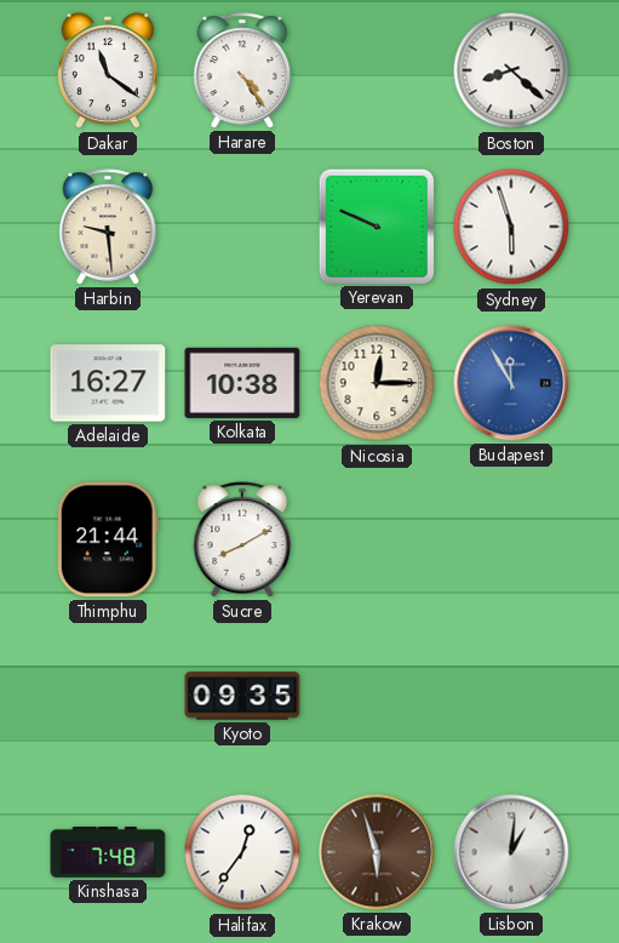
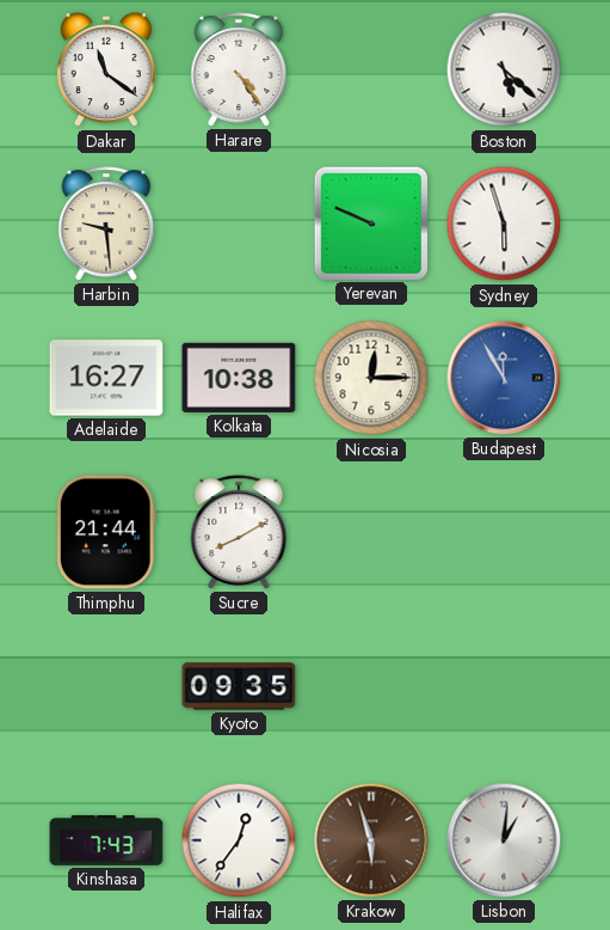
Boston: 8:22 -> 5:22 (504, 69)
Kinshasa: 7:48 -> 7:43 (106, 842)
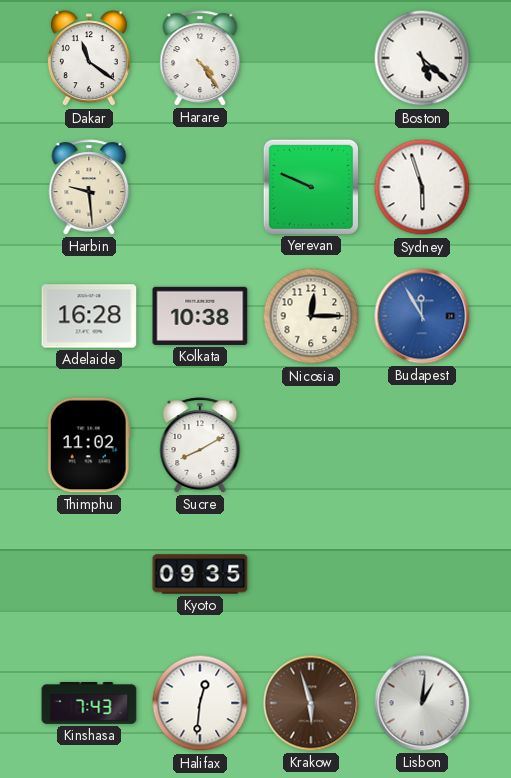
Adelaide: 16:27 -> 16:28 (89, 316)
Thimphu: 21:44 -> 11:02 (89, 445)
Halifax: 12:36 -> 12:31 (200, 703)
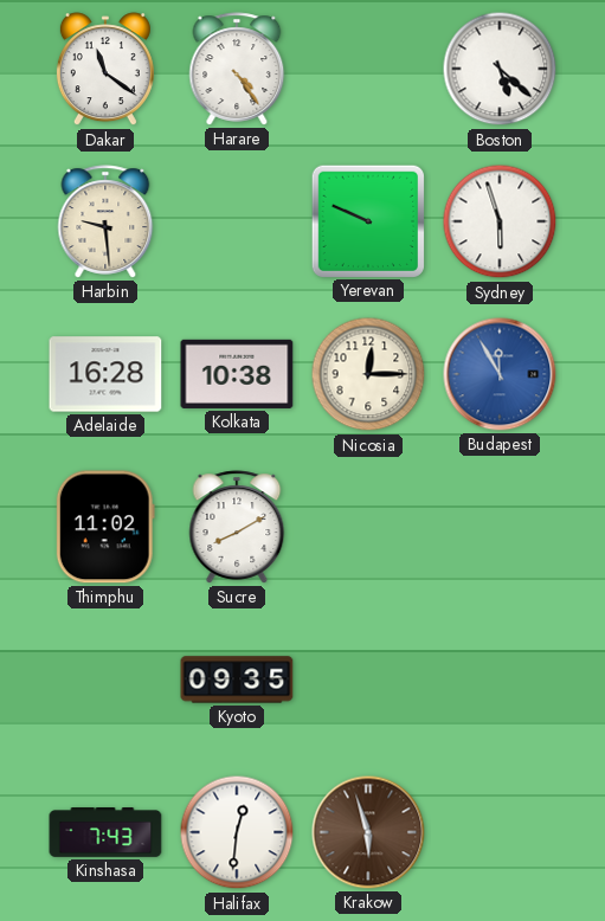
Lisbon: 1:01 -> none (422, 703)
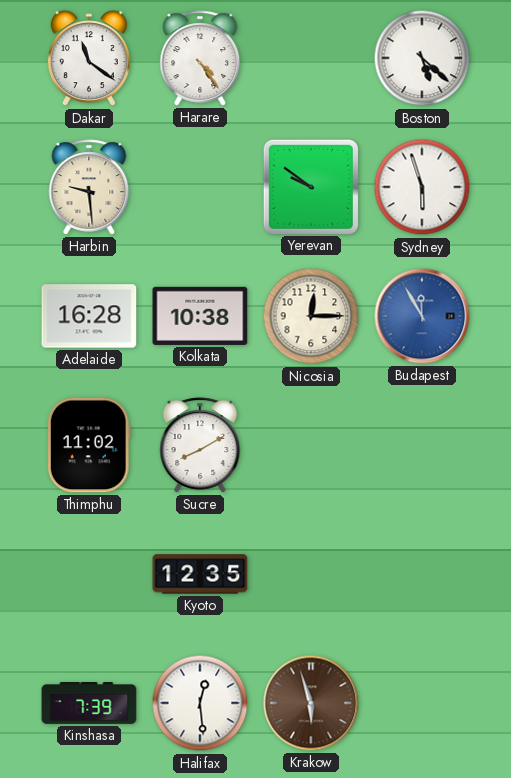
Yerevan: 9:49 -> 9:51 (310, 186)
Kyoto: 09:35 -> 12:35 (200, 574)
Kinshasa: 7:43 -> 7:39 (89, 704)
Halifax: 12:31 -> 12:29 (200, 703)
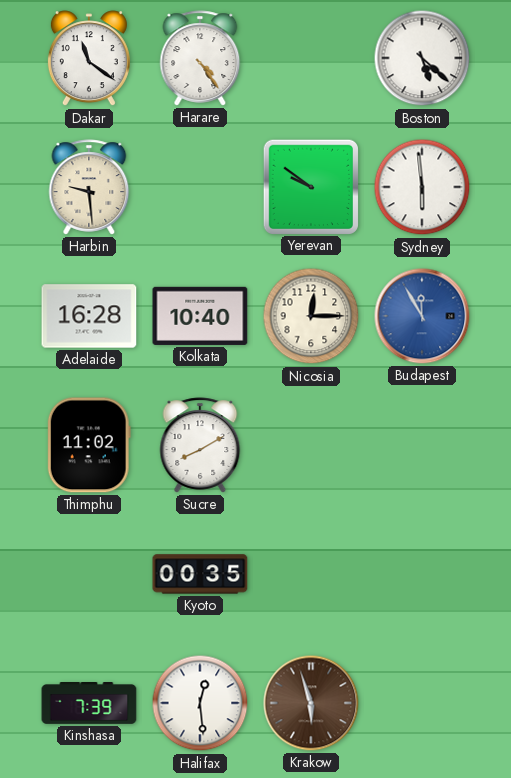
Sydney: 5:57 -> 5:59 (422, 187)
Kolkata: 10:38 -> 10:40 (200, 316)
Kyoto: 12:35 -> 00:35 (200, 574)
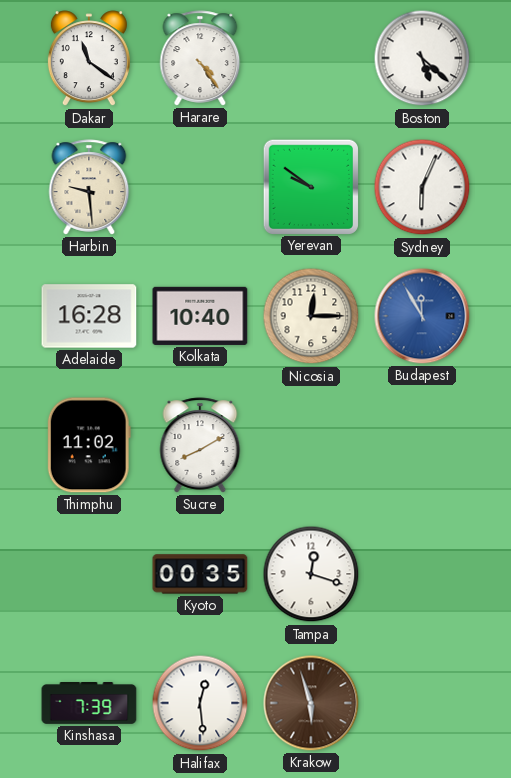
Sydney: 5:59 -> 6:04 (422, 187)
Tampa: none -> 12:18 (311, 574)
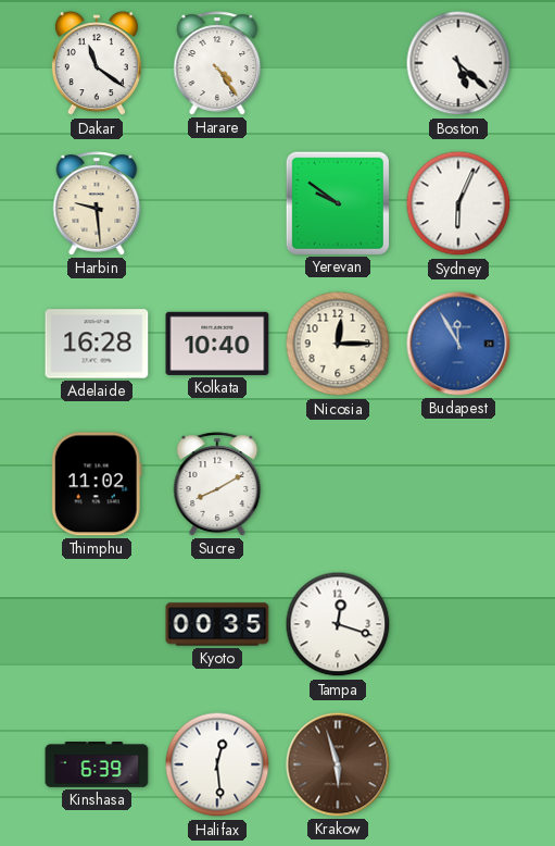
Kinshasa: 7:39 -> 6:39 (97, 766)
